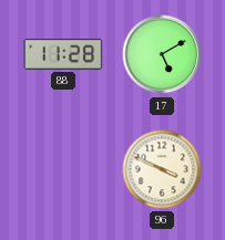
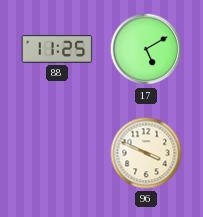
88: 11:28 -> 11:25 (57, 49)
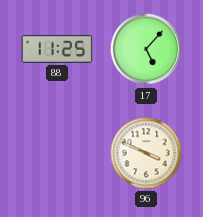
17: 5:10 -> 5:07 (146, 49)
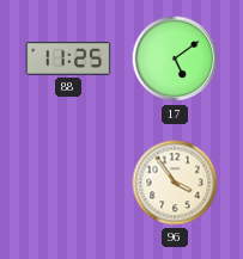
17: 5:07 -> 5:09 (175, 58)
96: 3:49 -> 3:54 (175, 183)
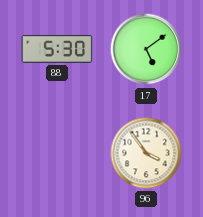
88: 11:25 -> 5:30 (57, 49)
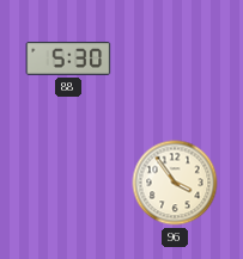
17: 5:09 -> none (146, 49)
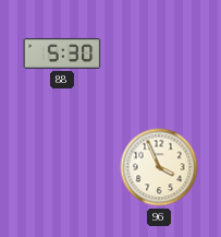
96: 3:54 -> 3:56 (159, 167)
